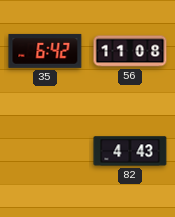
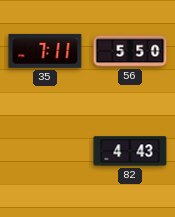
35: 6:42 -> 7:11 (45, 51)
56: 11:08 -> 5:50 (130, 51)
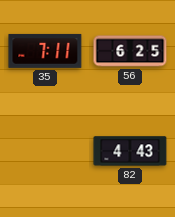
56: 5:50 -> 6:25 (130, 51)
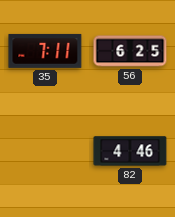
82: 4:43 -> 4:46 (130, 151)
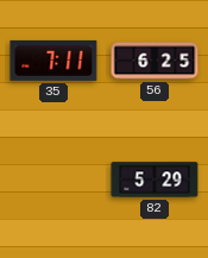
82: 4:46 -> 5:29 (155, 180)
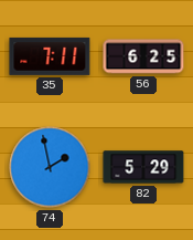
74: none -> 1:58 (50, 167)
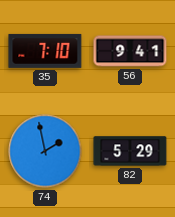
35: 7:11 -> 7:10 (45, 51)
56: 6:25 -> 9:41 (130, 51)
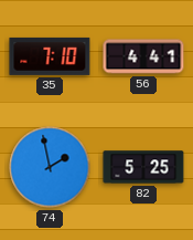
56: 9:41 -> 4:41 (143, 56)
82: 5:29 -> 5:25 (143, 167)
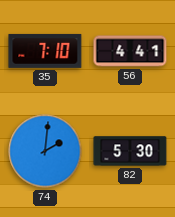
74: 1:58 -> 2:01 (45, 151)
82: 5:25 -> 5:30 (130, 151)
